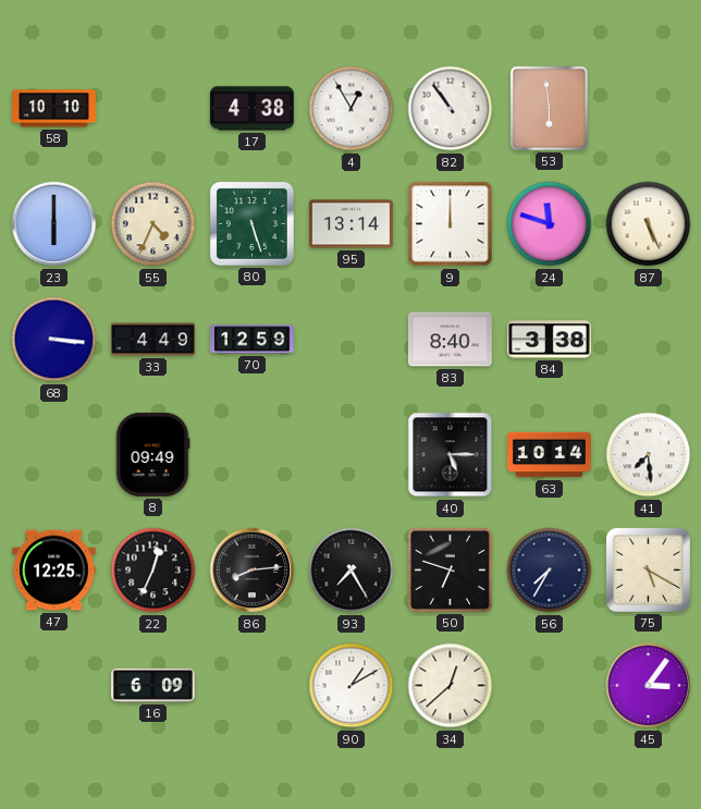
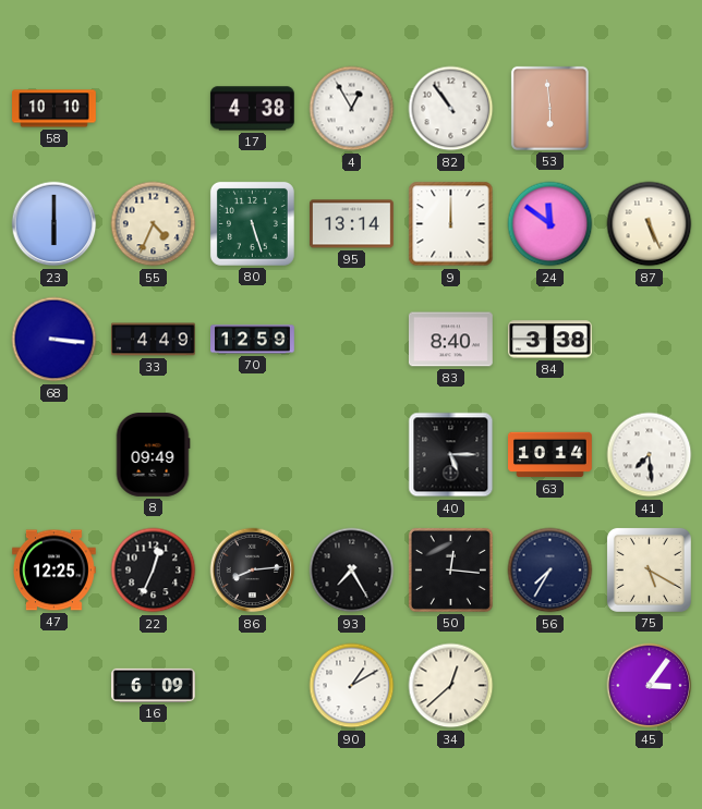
24: 11:48 -> 11:51 (550, 224)
50: 6:48 -> 12:16 (450, 569)
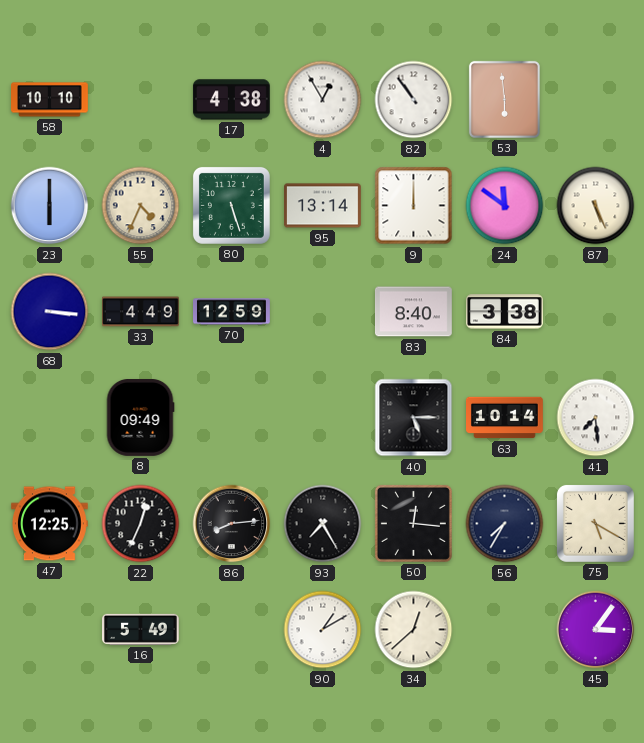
16: 6:09 -> 5:49 (141, 629)
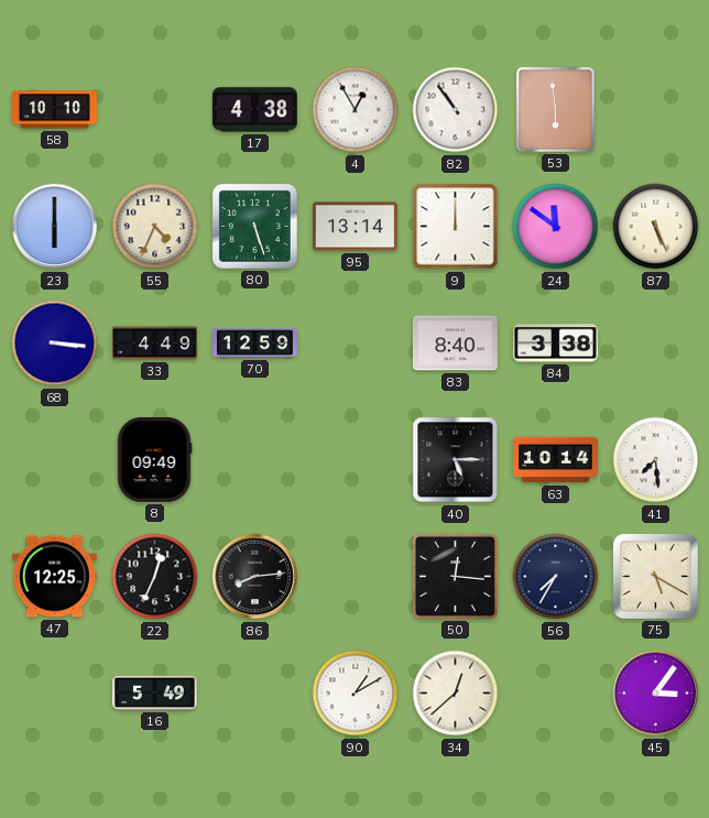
93: 7:25 -> none (323, 524)
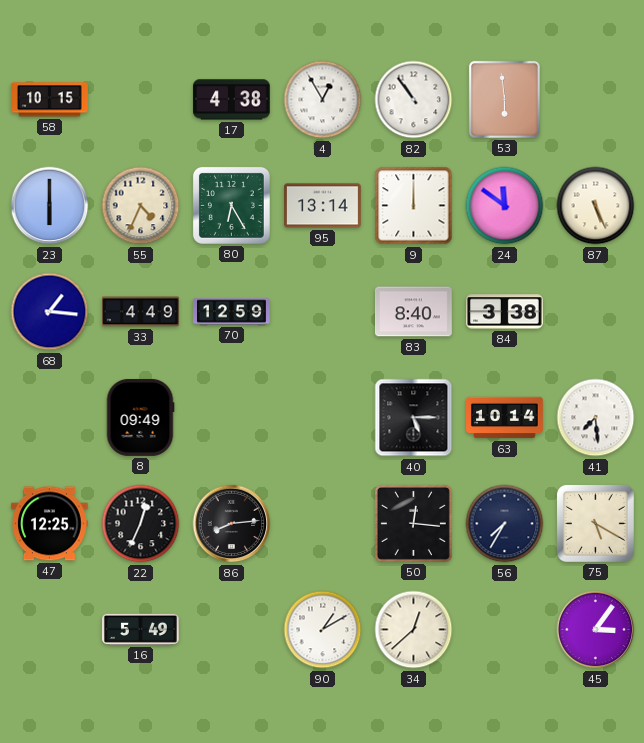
58: 10:10 -> 10:15 (50, 100)
80: 5:27 -> 6:25 (231, 205)
68: 3:16 -> 1:16 (50, 312)
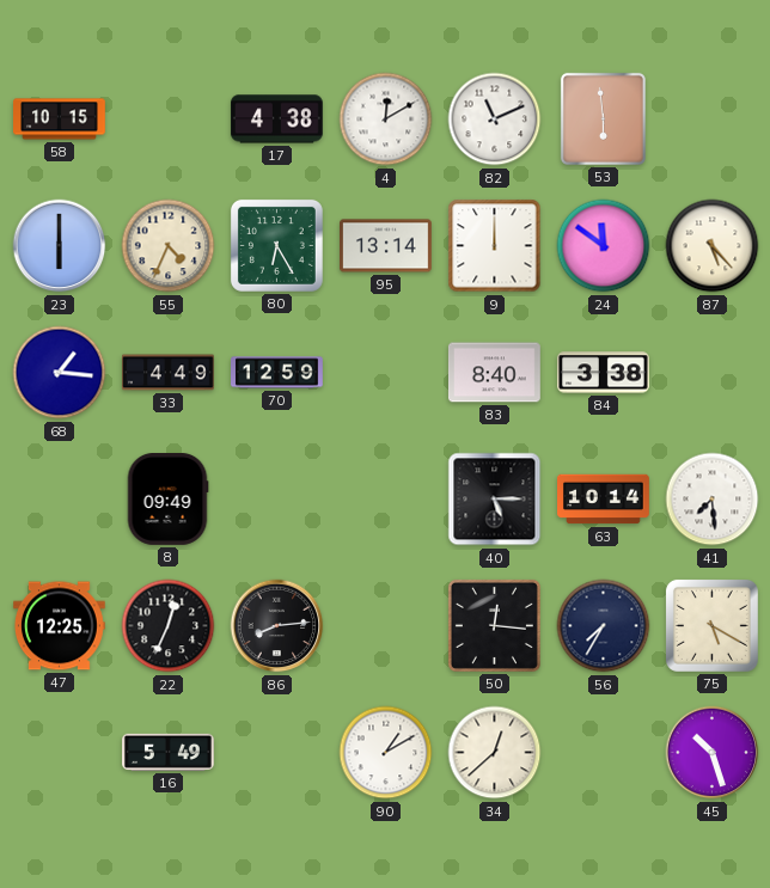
4: 12:55 -> 12:10 (386, 120)
82: 10:54 -> 11:11 (495, 120)
87: 5:26 -> 5:23 (713, 246)
45: 3:06 -> 10:27 (713, 753)
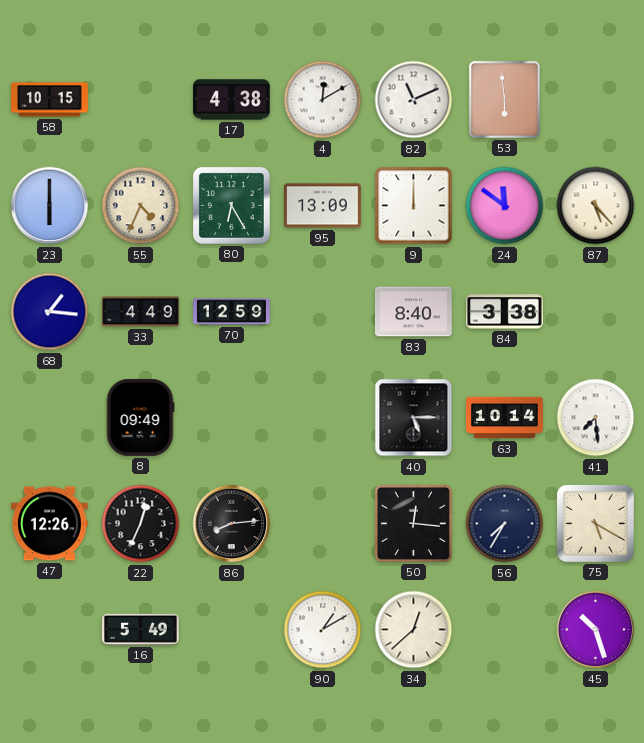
95: 13:14 -> 13:09 (323, 206)
47: 12:25 -> 12:26 (49, 524)
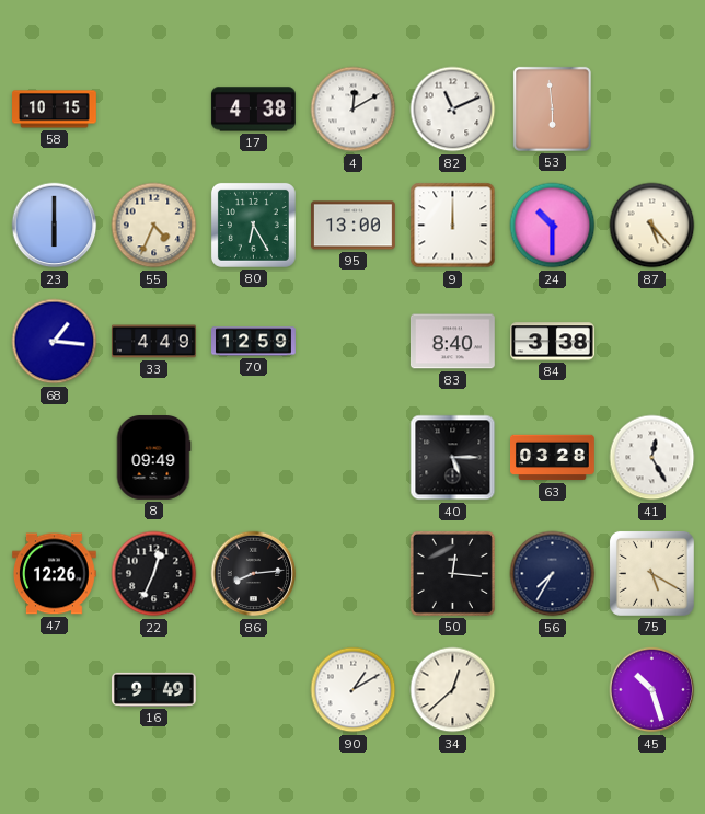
95: 13:09 -> 13:00 (354, 226)
24: 11:51 -> 10:30 (553, 226)
63: 10:14 -> 03:28 (553, 458)
41: 7:29 -> 12:25 (652, 458)
16: 5:49 -> 9:49 (154, 689)
